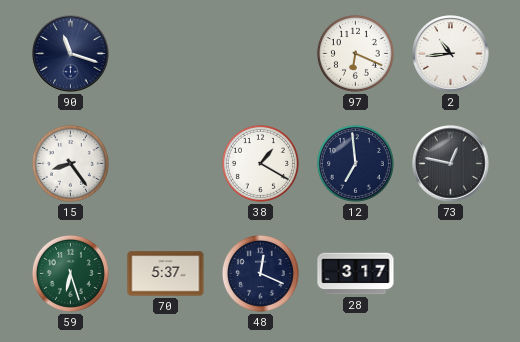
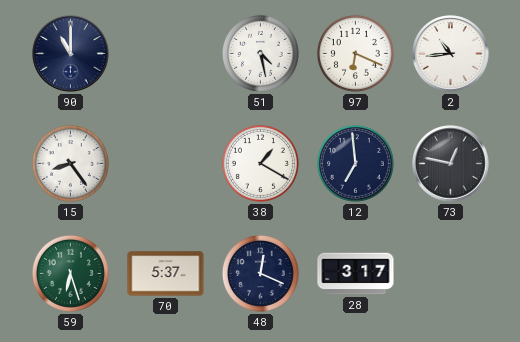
90: 11:18 -> 11:00 (71, 54)
51: none -> 4:28 (260, 53)
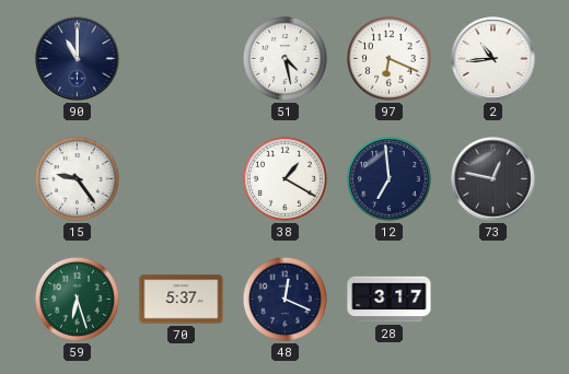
15: 8:24 -> 9:24 (77, 178)
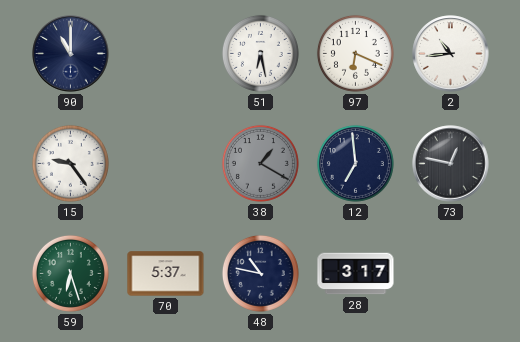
51: 4:28 -> 6:28 (260, 53)
38 dial: white -> grey (260, 163)
48: 12:19 -> 10:47 (260, 273)
